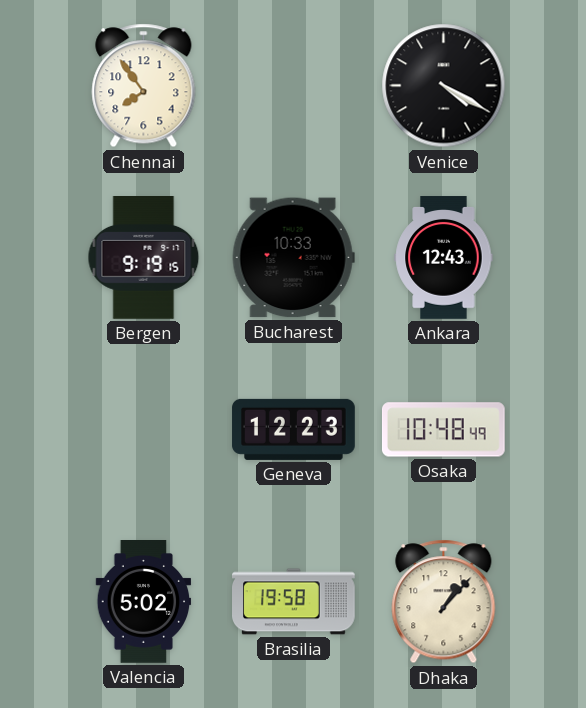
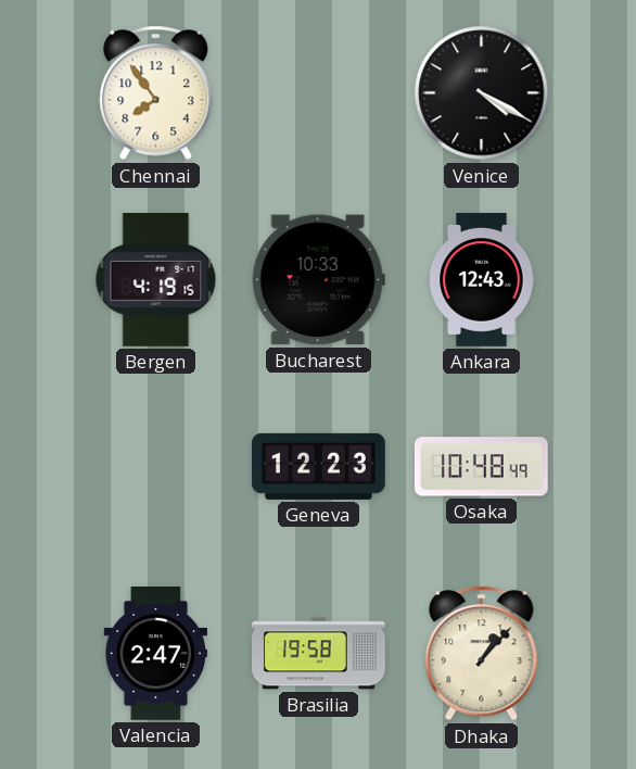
Bergen: 9:19 -> 4:19 (156, 280)
Valencia: 5:02 -> 2:47 (156, 654)
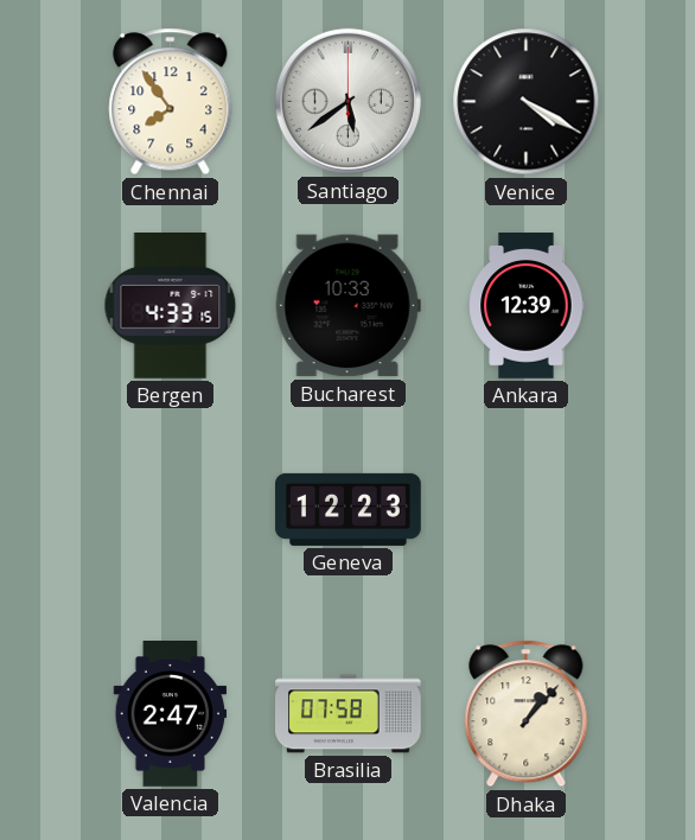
Santiago: none -> 5:39 (347, 101)
Bergen: 4:19 -> 4:33 (171, 306)
Ankara: 12:43 -> 12:39 (527, 306)
Osaka: 10:48 -> none (482, 467)
Brasilia: 19:58 -> 07:58 (349, 714)
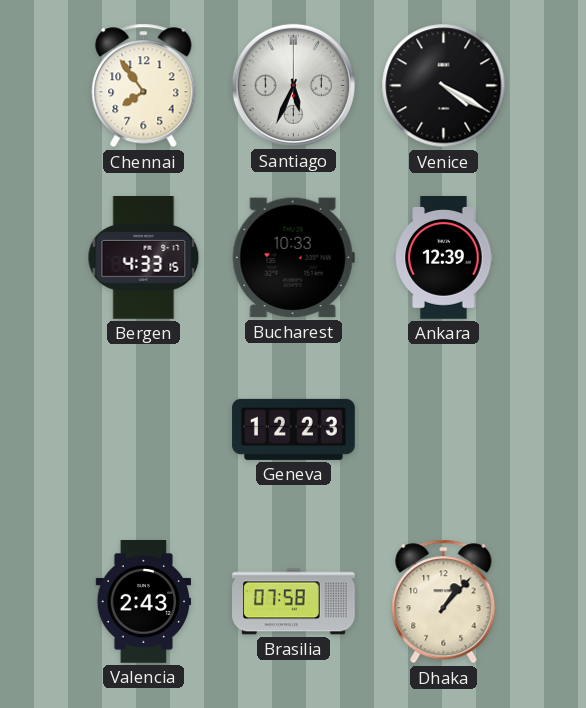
Santiago: 5:39 -> 5:34 (293, 85)
Valencia: 2:47 -> 2:43 (144, 602)
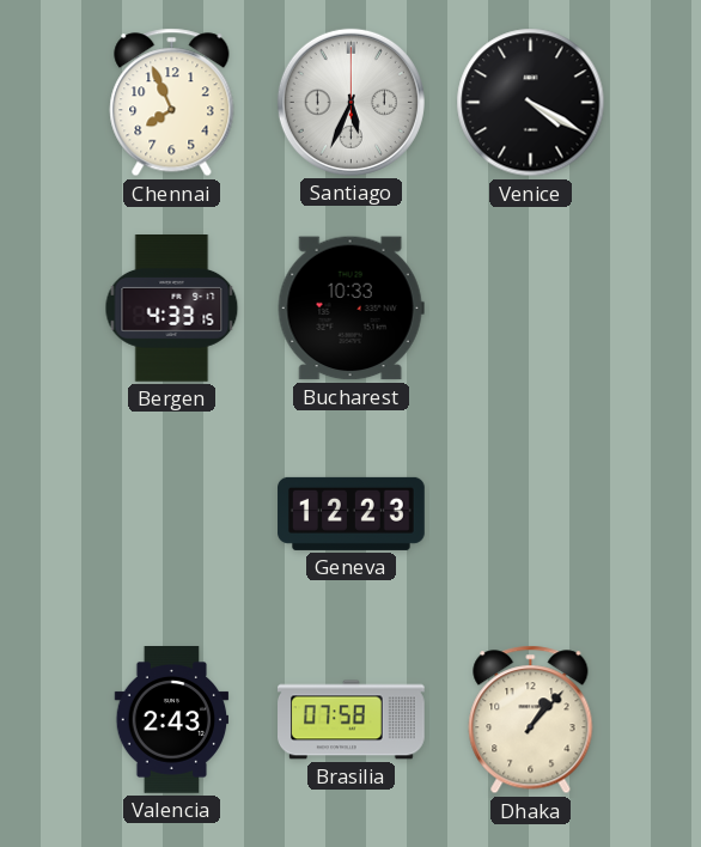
Chennai: 7:54 -> 7:56 (172, 103)
Ankara: 12:39 -> none (444, 258)
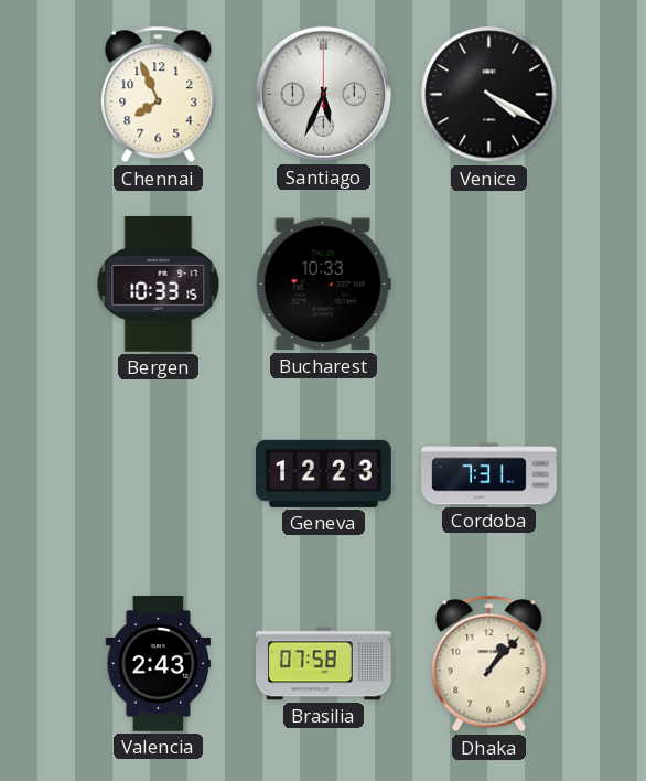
Bergen: 4:33 -> 10:33 (159, 285)
Cordoba: none -> 7:31 (489, 474)
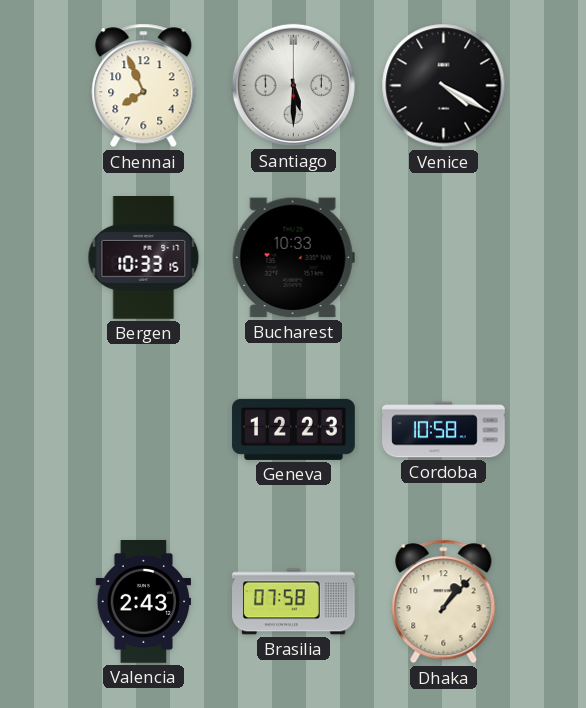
Santiago: 5:34 -> 5:30 (293, 85)
Cordoba: 7:31 -> 10:58 (444, 430)
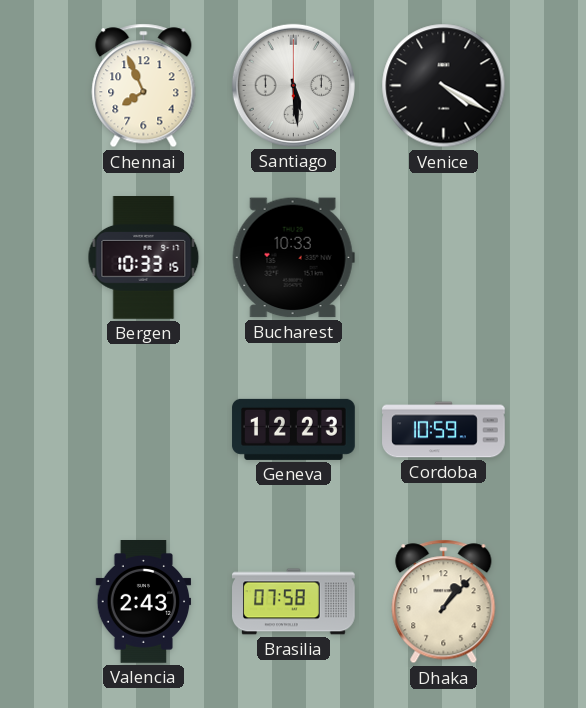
Santiago: 5:30 -> 5:29 (293, 85)
Cordoba: 10:58 -> 10:59 (444, 430)
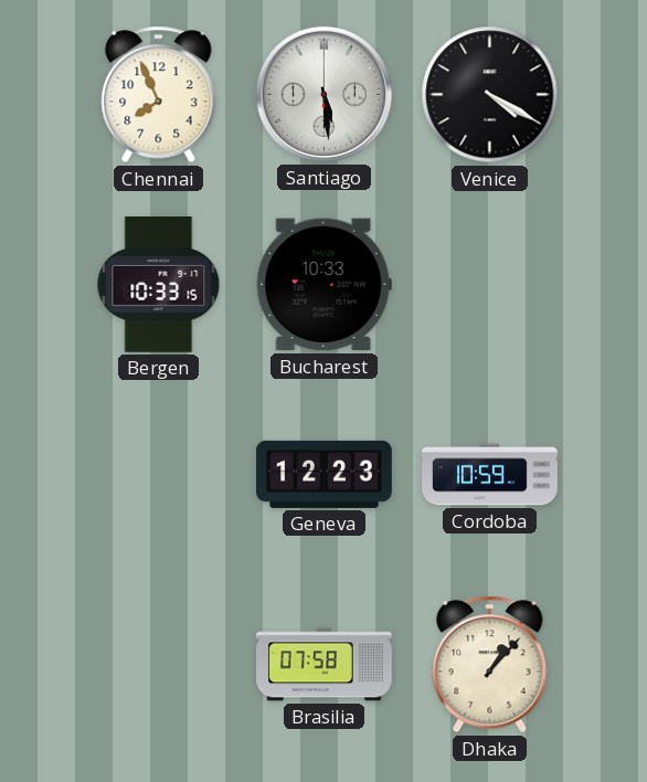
Valencia: 2:43 -> none (144, 602)
